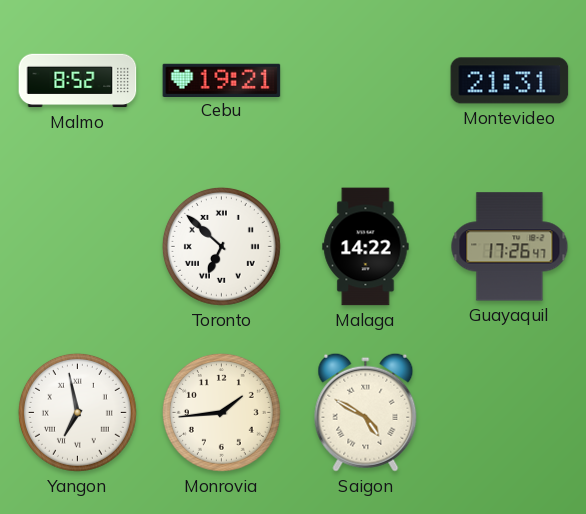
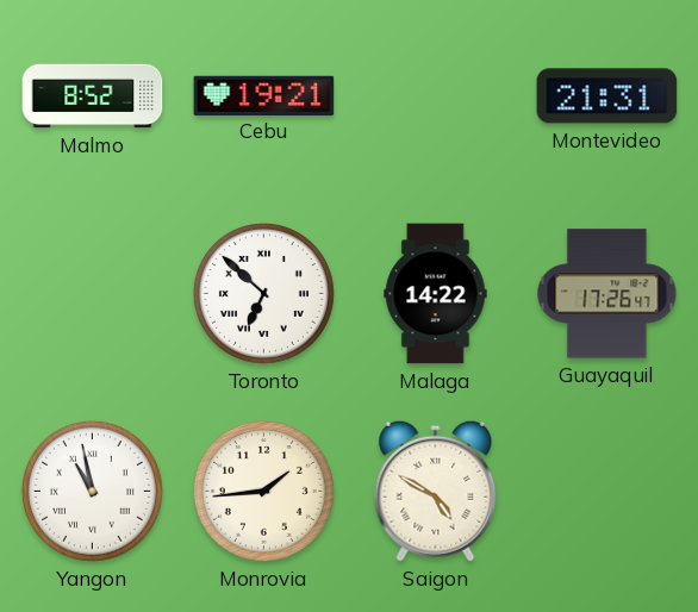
Yangon: 6:58 -> 10:58 (92, 491)
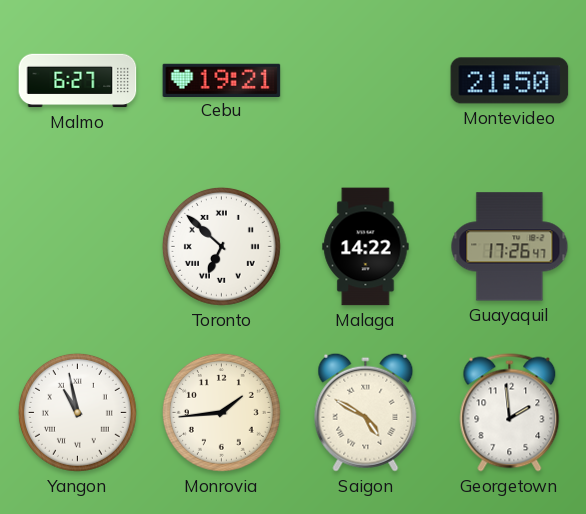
Malmo: 8:52 -> 6:27 (78, 81)
Montevideo: 21:31 -> 21:50 (510, 81)
Georgetown: none -> 1:59 (510, 413)
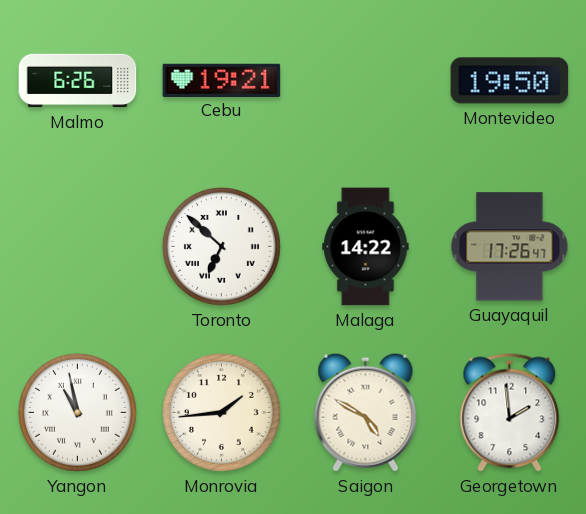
Malmo: 6:27 -> 6:26 (78, 81)
Montevideo: 21:50 -> 19:50 (510, 81)
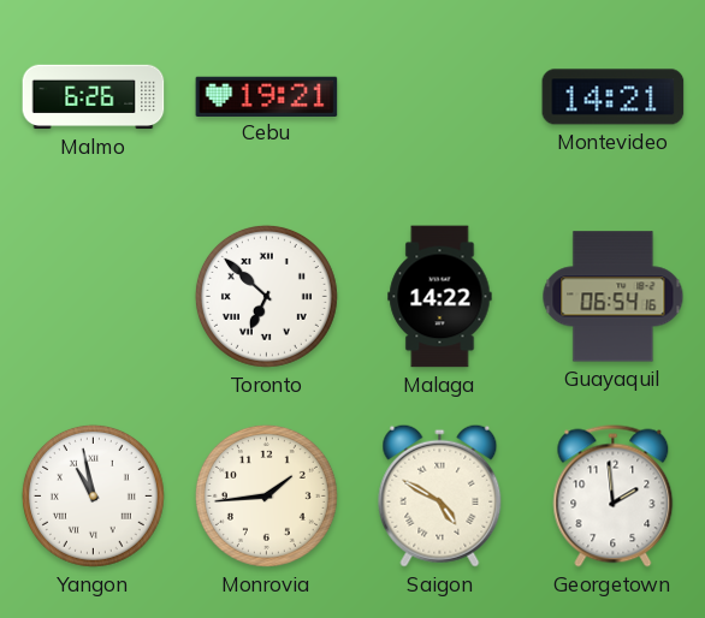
Montevideo: 19:50 -> 14:21 (614, 97)
Guayaquil: 17:26 -> 06:54 (614, 297)
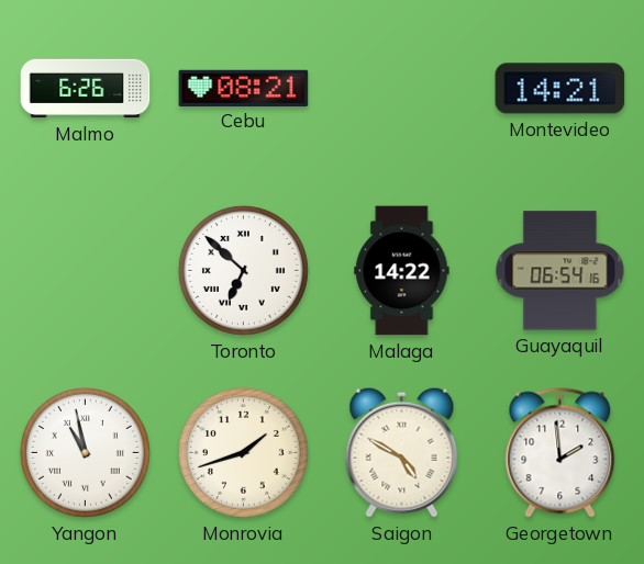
Cebu: 19:21 -> 08:21 (244, 88)
Monrovia: 1:44 -> 1:42 (243, 452)
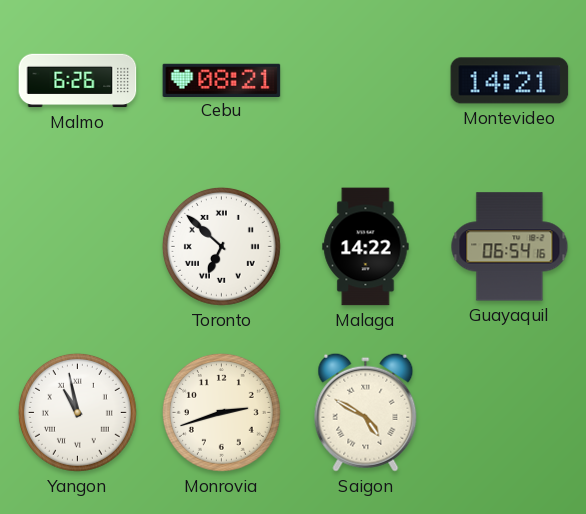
Monrovia: 1:42 -> 2:42 (221, 412)
Georgetown: 1:59 -> none (560, 453)
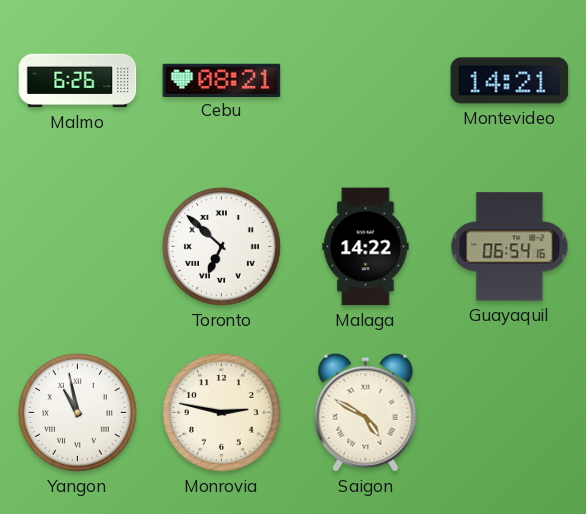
Monrovia: 2:42 -> 2:47 (221, 412)
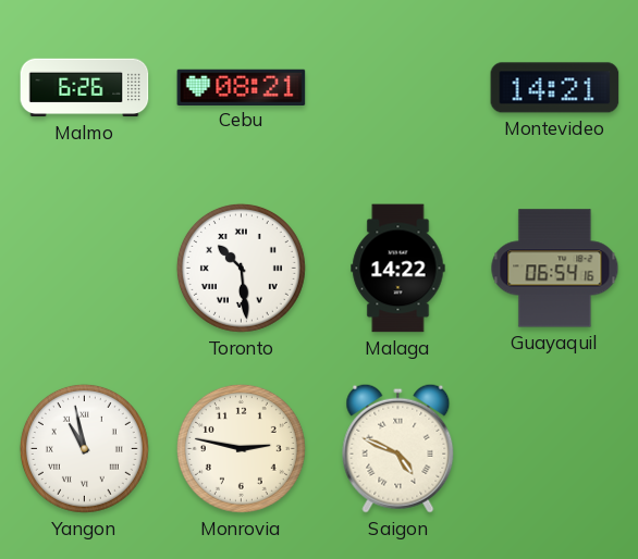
Toronto: 6:52 -> 10:29 (241, 268)
Saigon: 4:50 -> 4:49 (398, 448)
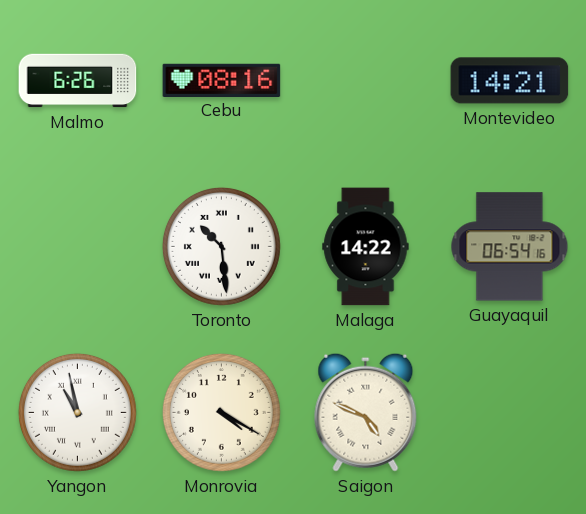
Cebu: 08:21 -> 08:16 (222, 80)
Monrovia: 2:47 -> 4:20 (221, 412)
